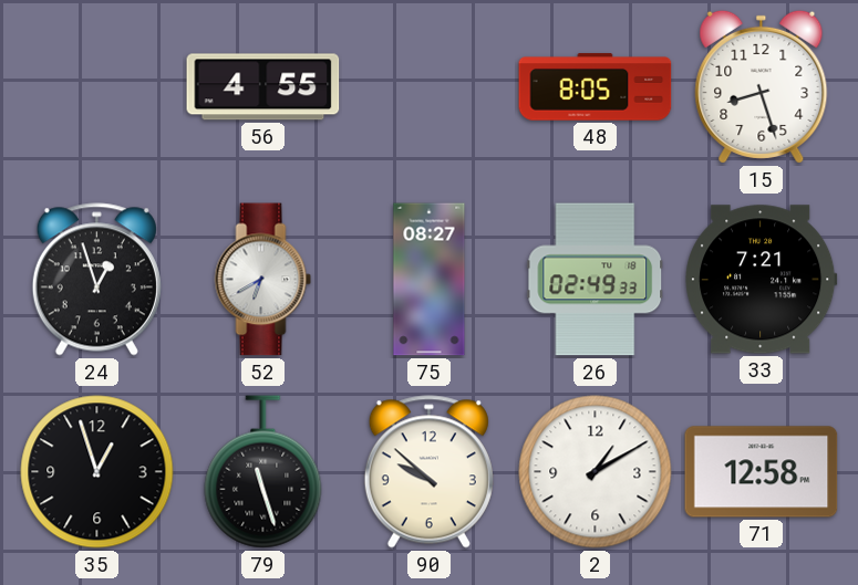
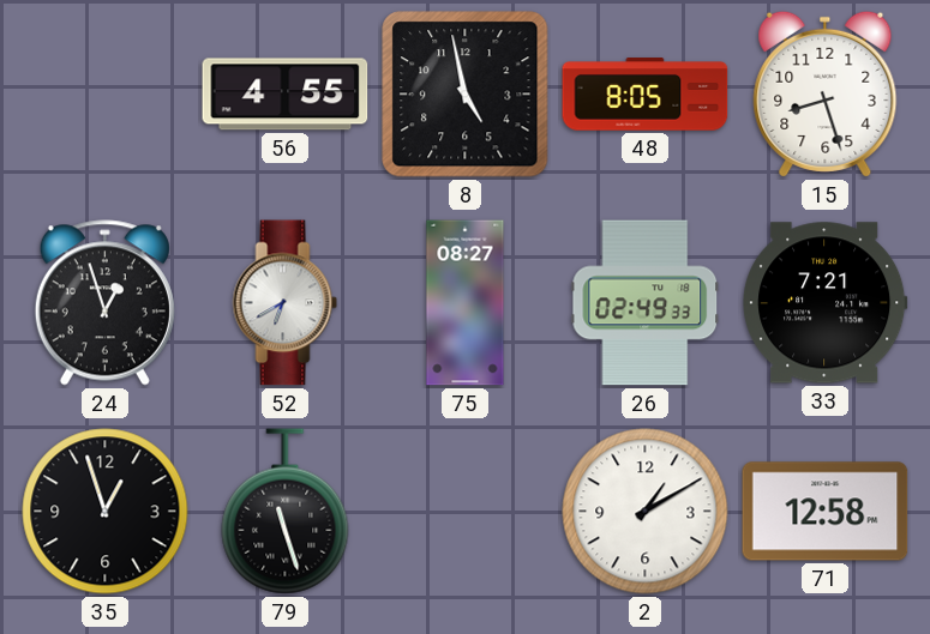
8: none -> 4:58 (466, 95)
90: 9:52 -> none (428, 472)
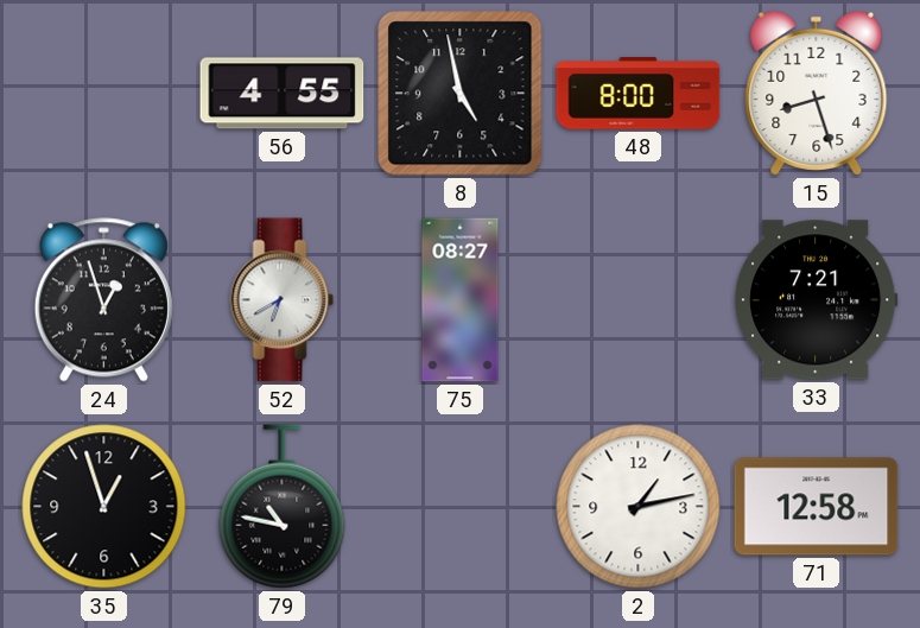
48: 8:05 -> 8:00 (639, 94)
26: 02:49 -> none (646, 303)
79: 11:27 -> 10:47 (283, 507)
2: 1:10 -> 1:13 (639, 507)
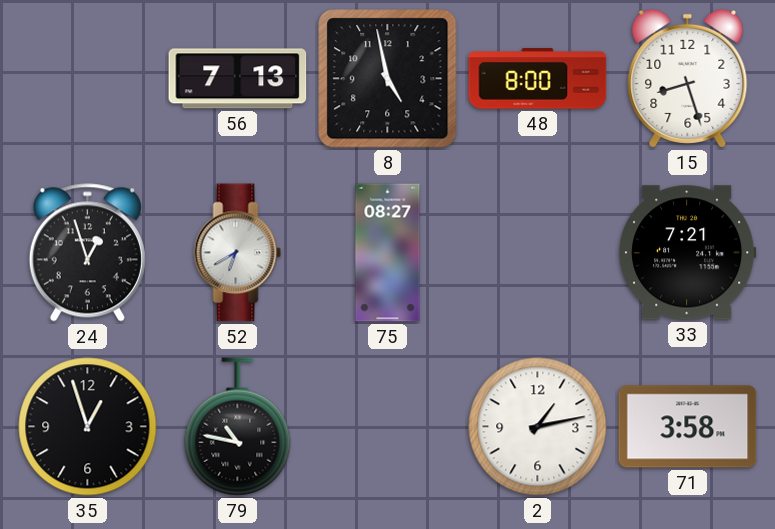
56: 4:55 -> 7:13 (238, 79)
71: 12:58 -> 3:58 (688, 427)
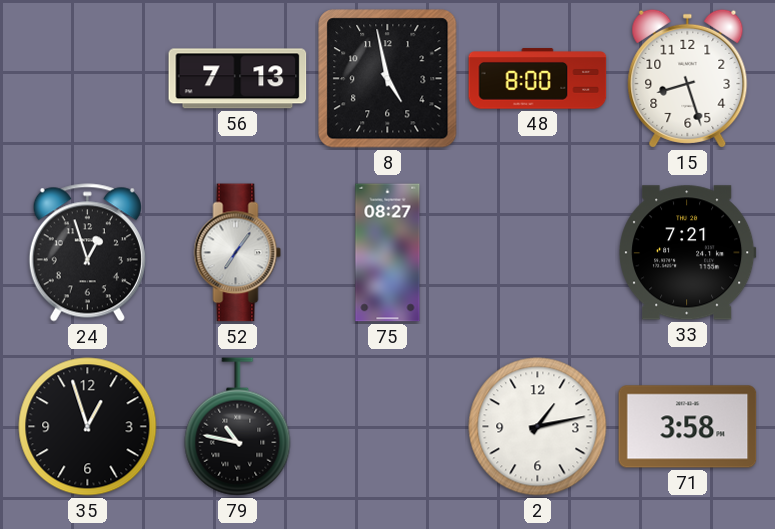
52: 6:40 -> 7:06 (238, 253)
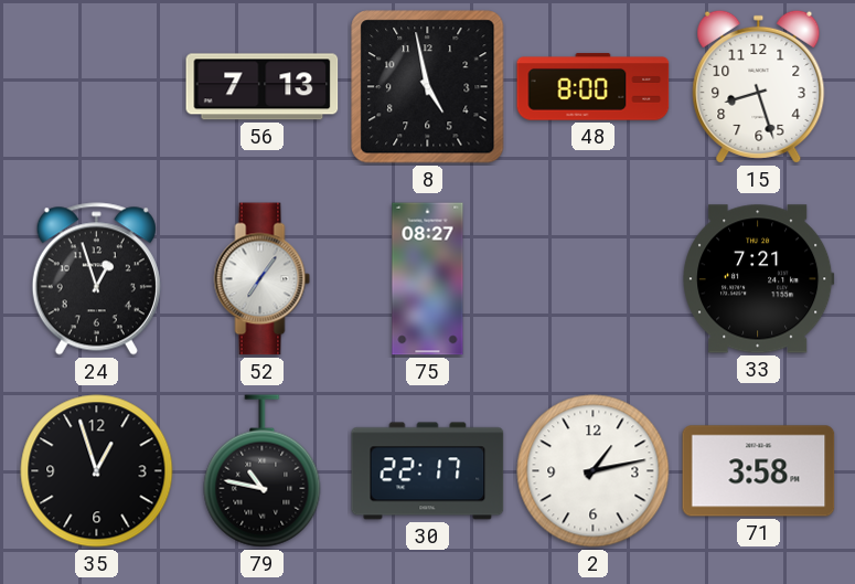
30: none -> 22:17 (428, 471)
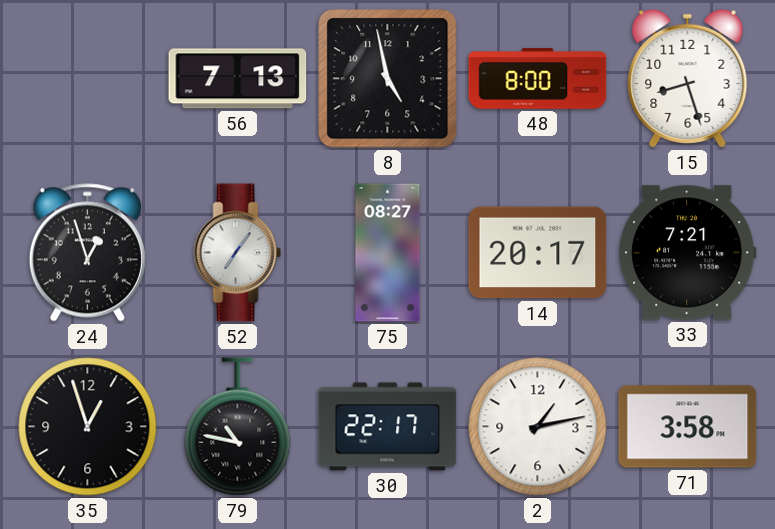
14: none -> 20:17 (538, 253)
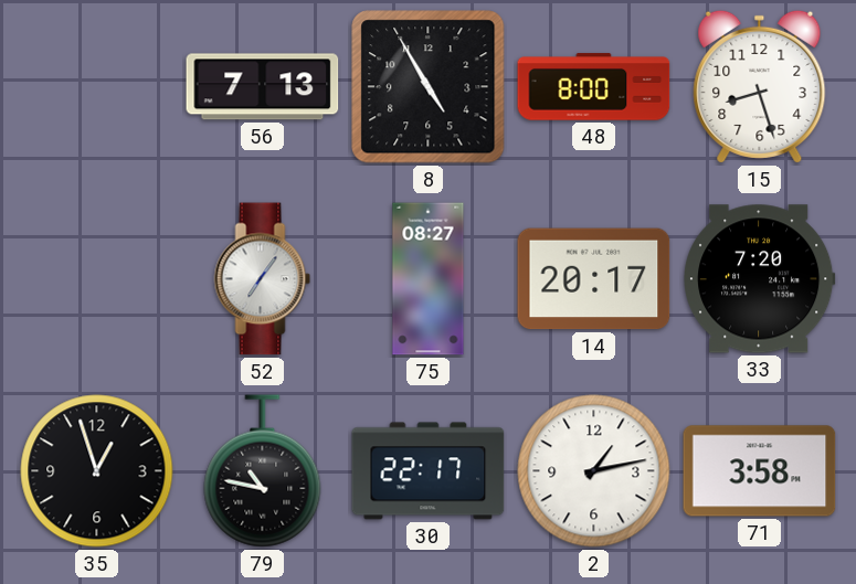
8: 4:58 -> 4:55 (429, 87)
24: 12:57 -> none (87, 253)
33: 7:21 -> 7:20 (760, 279)
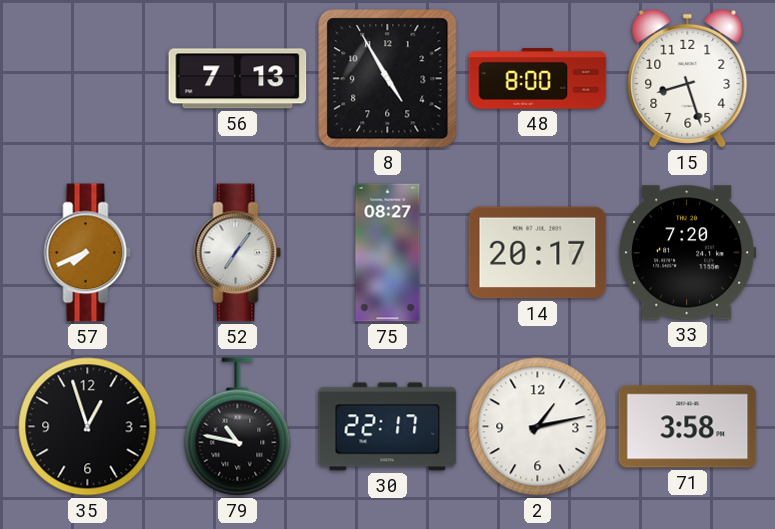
57: none -> 7:41 (88, 253)
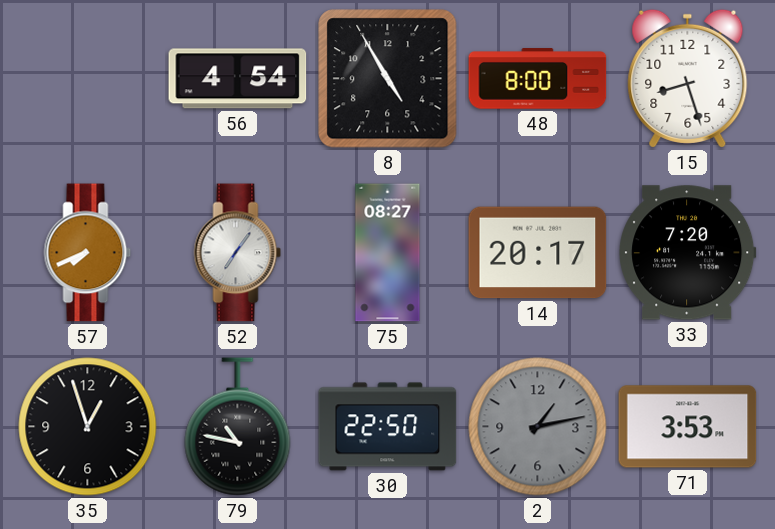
56: 7:13 -> 4:54 (238, 79)
30: 22:17 -> 22:50 (388, 427)
2 dial: white -> grey (538, 427)
71: 3:58 -> 3:53 (688, 427)
